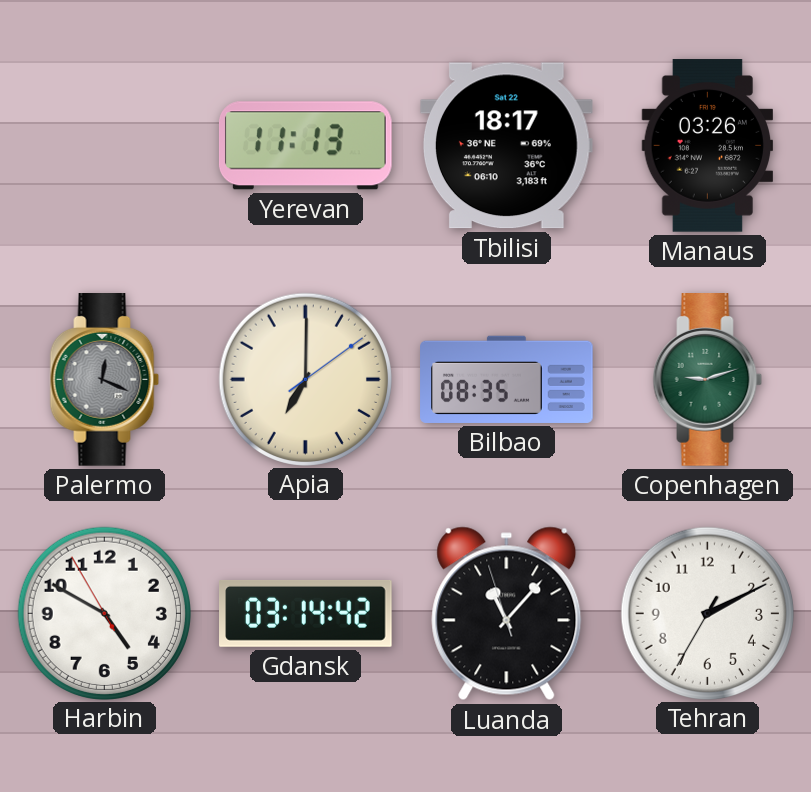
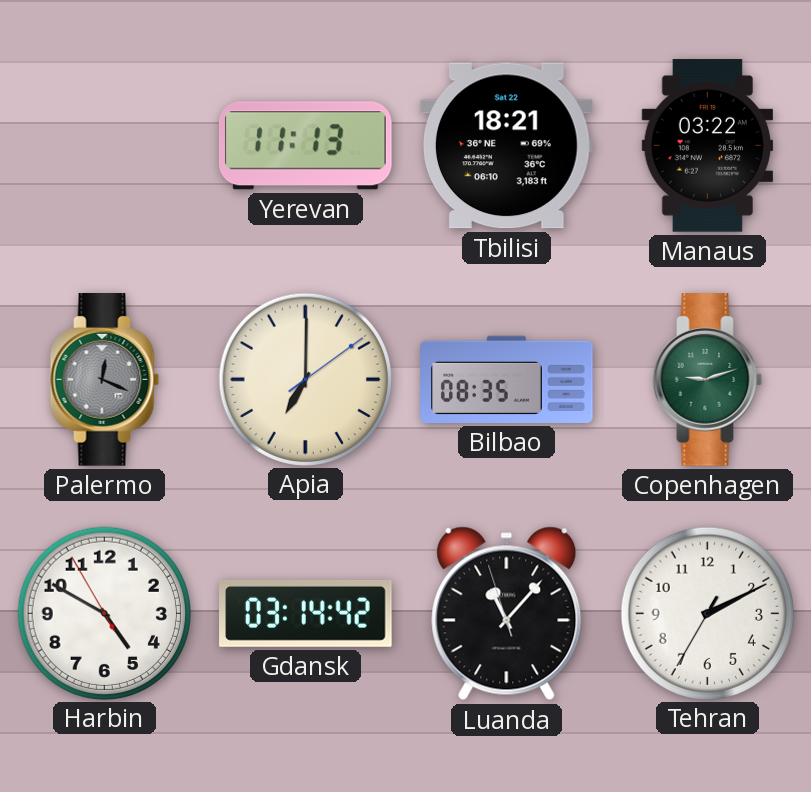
Tbilisi: 18:17 -> 18:21 (506, 146)
Manaus: 03:26 -> 03:22 (707, 146)
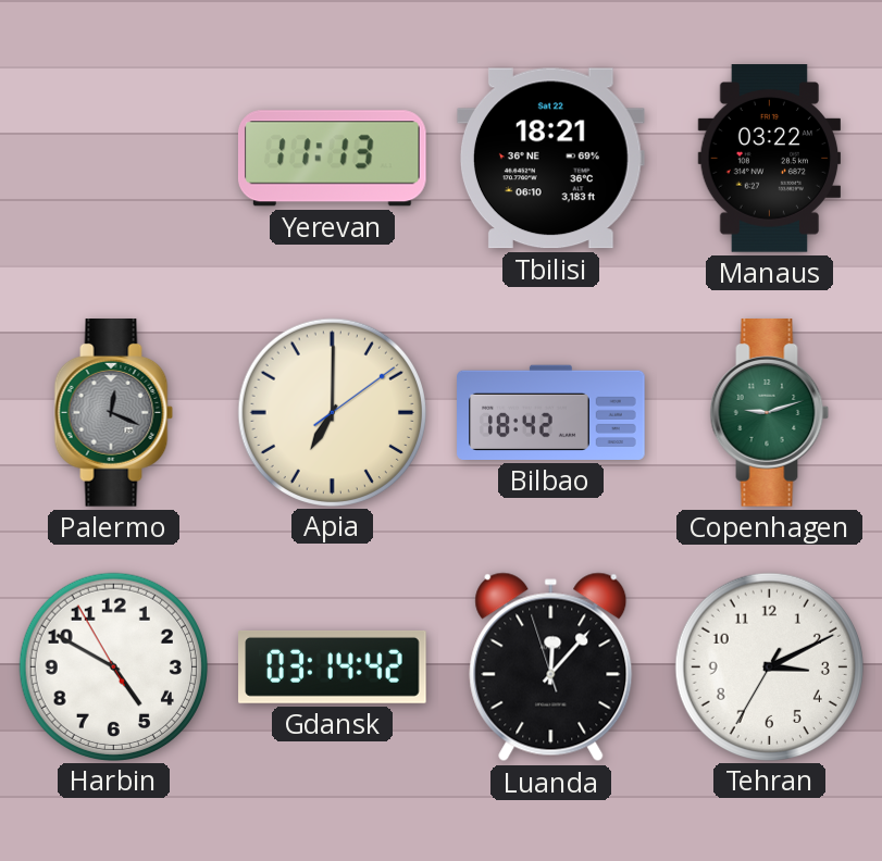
Bilbao: 08:35 -> 18:42 (551, 412)
Luanda: 11:06 -> 12:06 (551, 667)
Tehran: 2:10 -> 3:10 (769, 666)
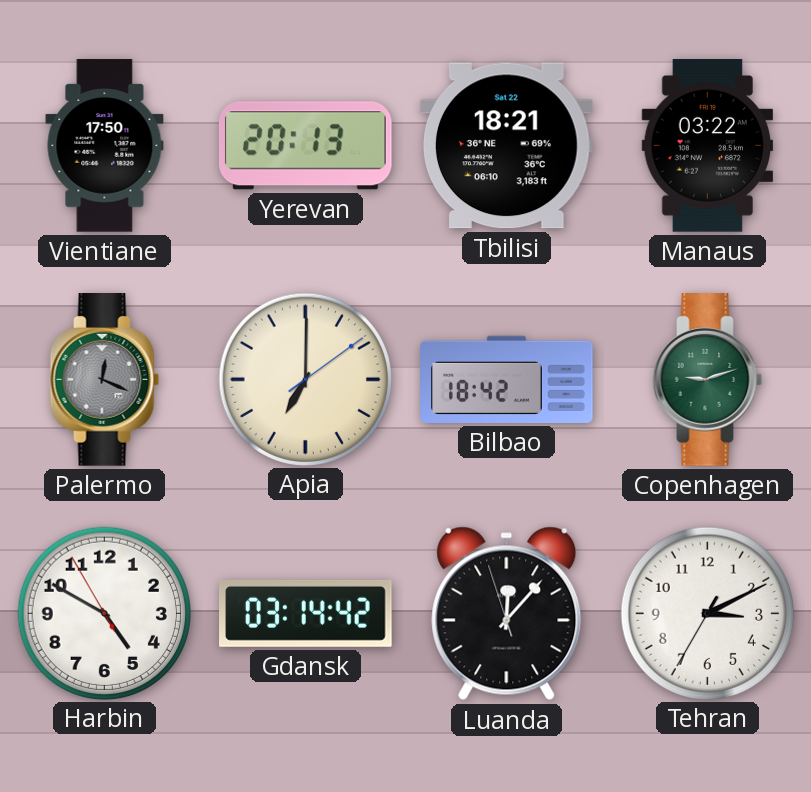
Vientiane: none -> 17:50 (105, 146)
Yerevan: 11:13 -> 20:13 (305, 146)
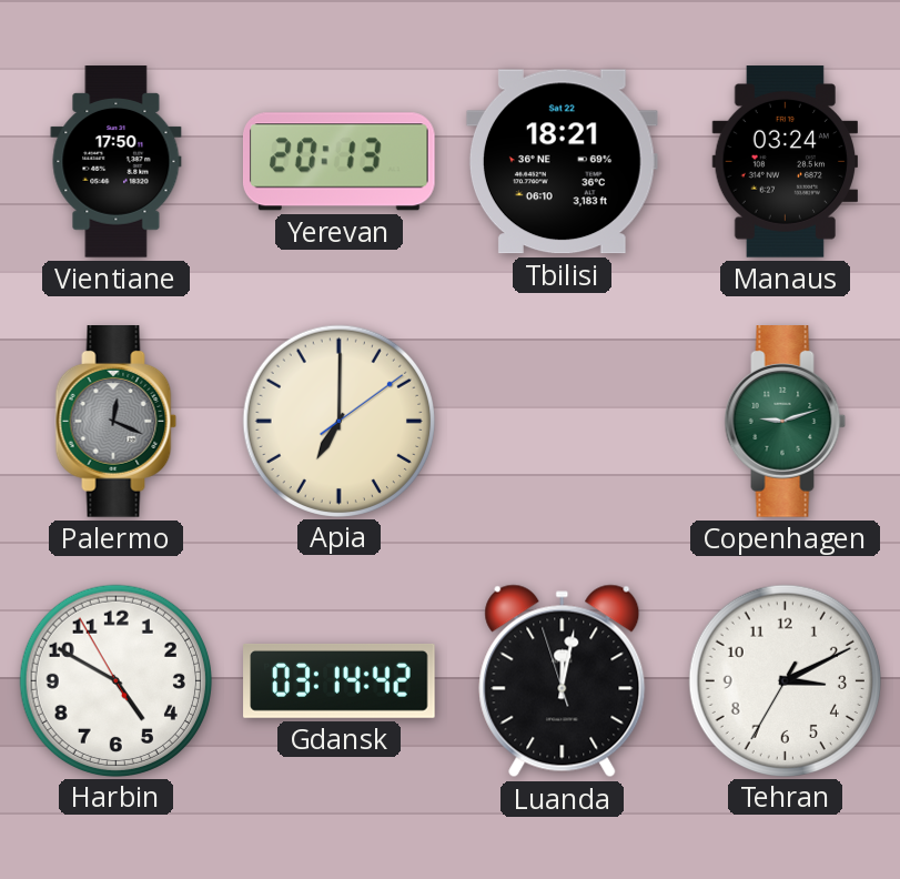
Manaus: 03:22 -> 03:24 (785, 162)
Bilbao: 18:42 -> none (507, 379)
Luanda: 12:06 -> 12:01 (563, 681)
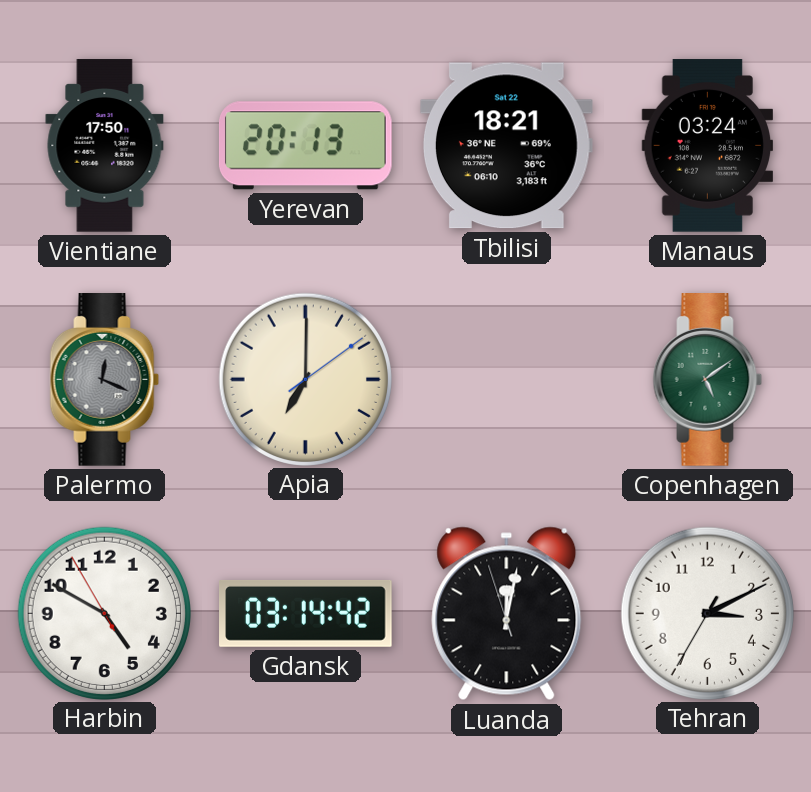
Copenhagen: 9:12 -> 5:09 (708, 380)
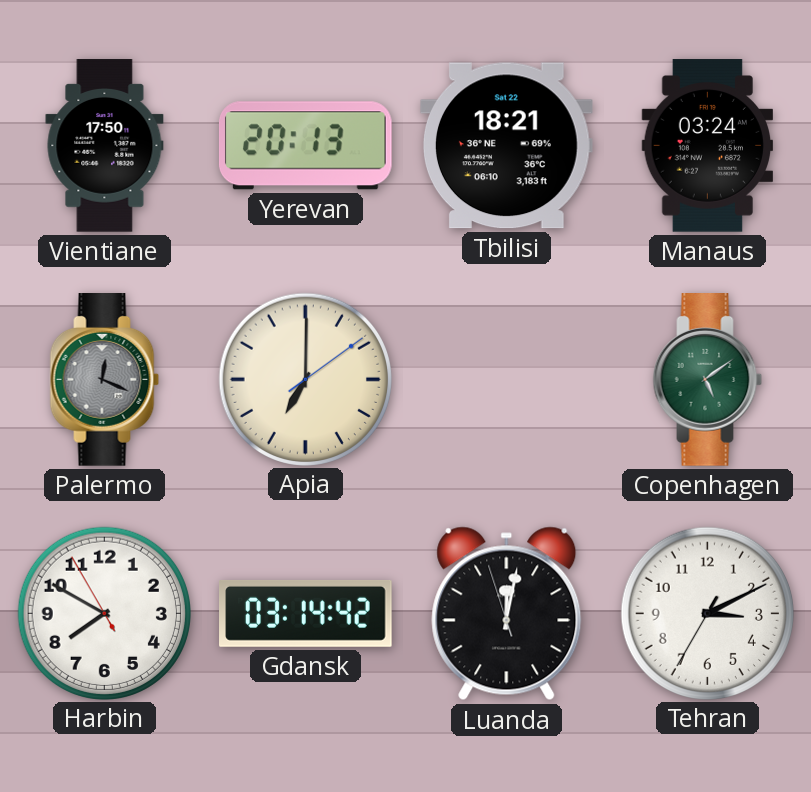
Harbin: 4:49 -> 7:49 (104, 613)
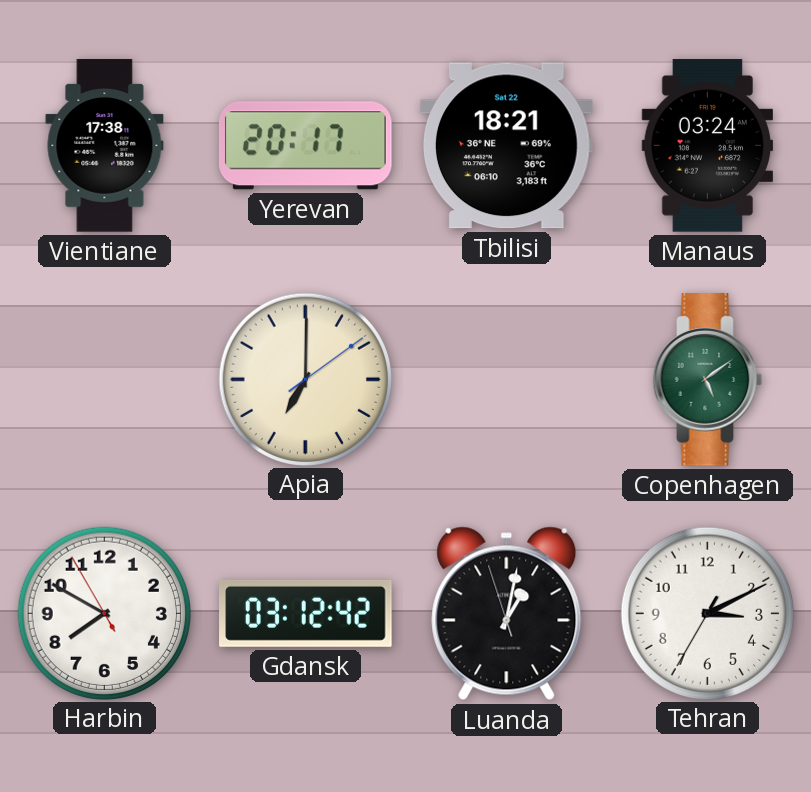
Vientiane: 17:50 -> 17:38 (105, 146)
Yerevan: 20:13 -> 20:17 (305, 146)
Palermo: 12:19 -> none (105, 380)
Gdansk: 03:14 -> 03:12 (306, 613)
Luanda: 12:01 -> 1:01 (507, 614)
